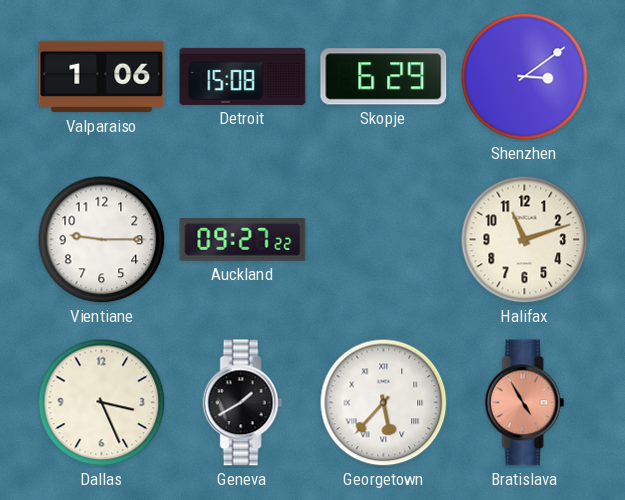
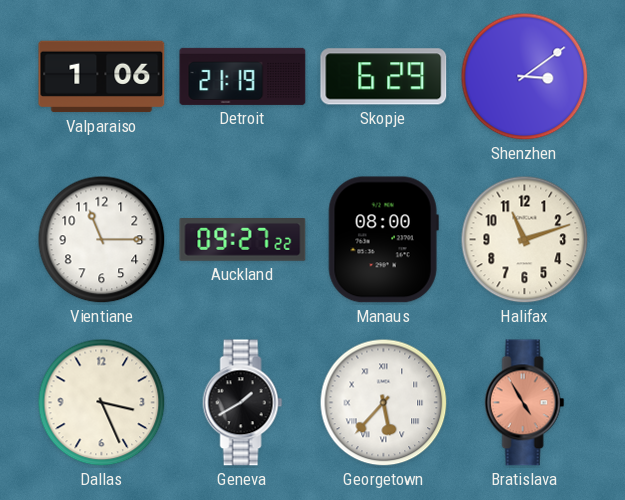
Detroit: 15:08 -> 21:19 (243, 76)
Vientiane: 9:15 -> 11:15 (102, 240)
Manaus: none -> 08:00 (383, 240)
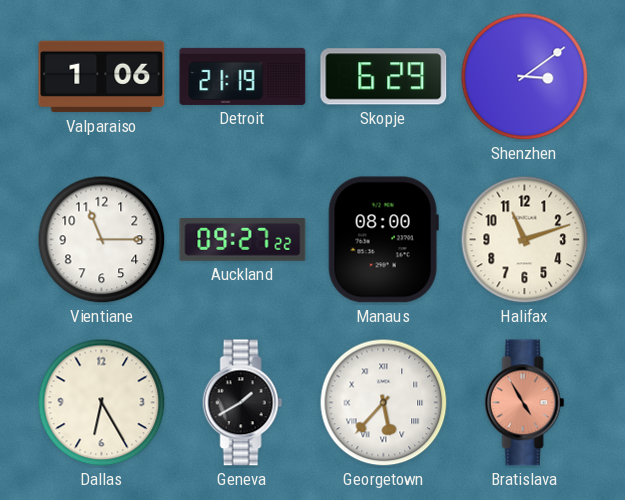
Dallas: 3:26 -> 6:25 (102, 403)
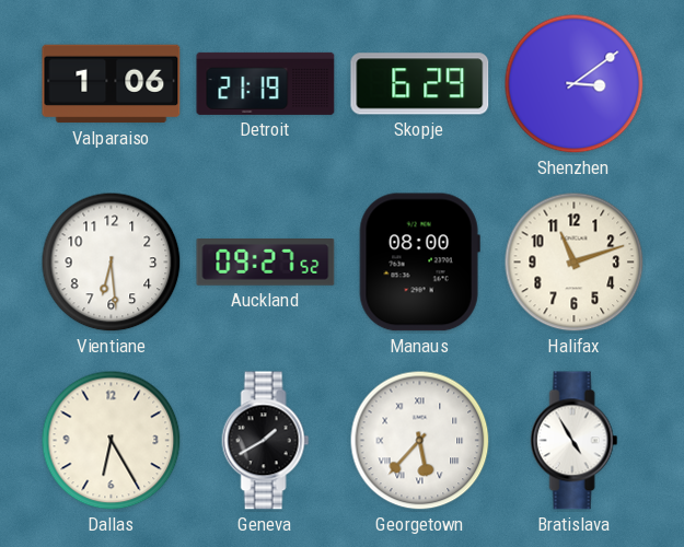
Vientiane: 11:15 -> 6:29 (112, 263)
Auckland: 09:27:22 -> 09:27:52 (266, 263)
Bratislava dial: salmon -> white (575, 441)
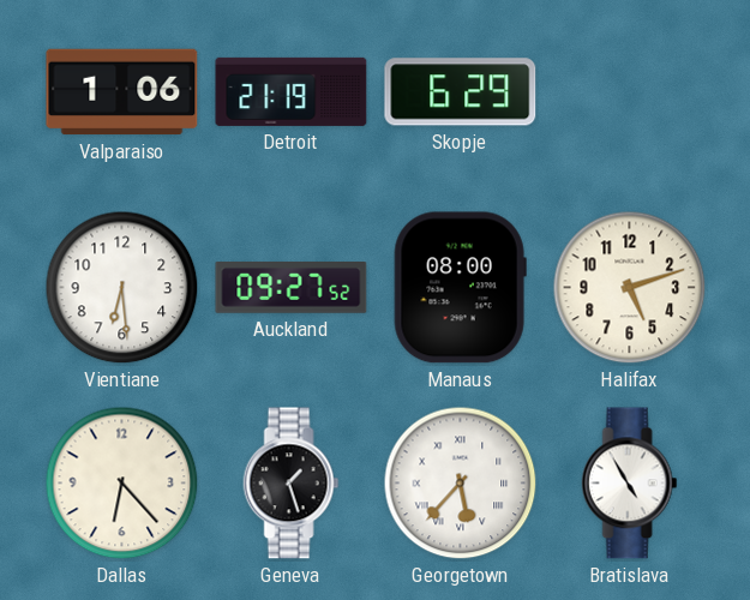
Shenzhen: 3:09 -> none (575, 84)
Halifax: 11:12 -> 5:12 (630, 288)
Dallas: 6:25 -> 6:23 (122, 484)
Geneva: 1:40 -> 1:27 (292, 484)
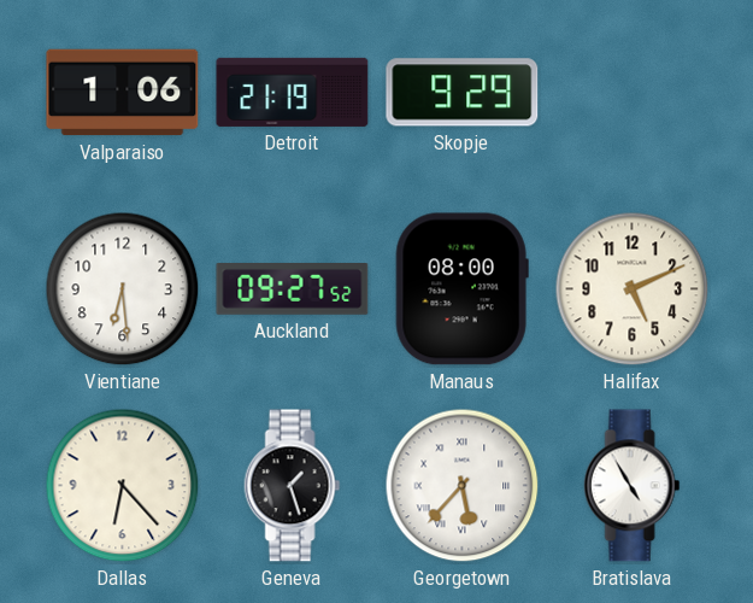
Skopje: 6:29 -> 9:29 (463, 93)
Halifax: 5:12 -> 5:11 (633, 289)
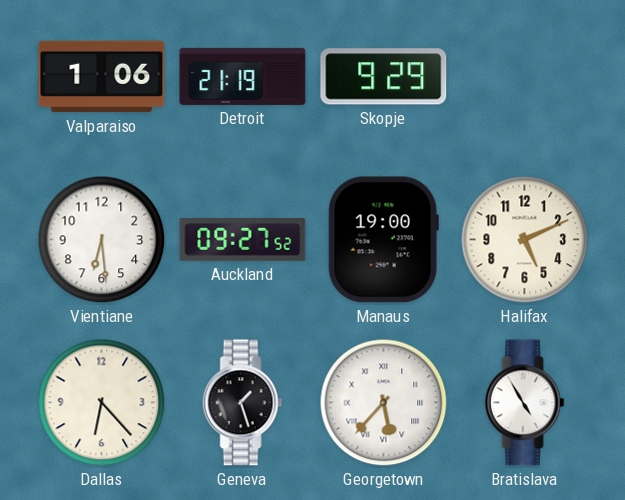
Manaus: 08:00 -> 19:00 (383, 240)
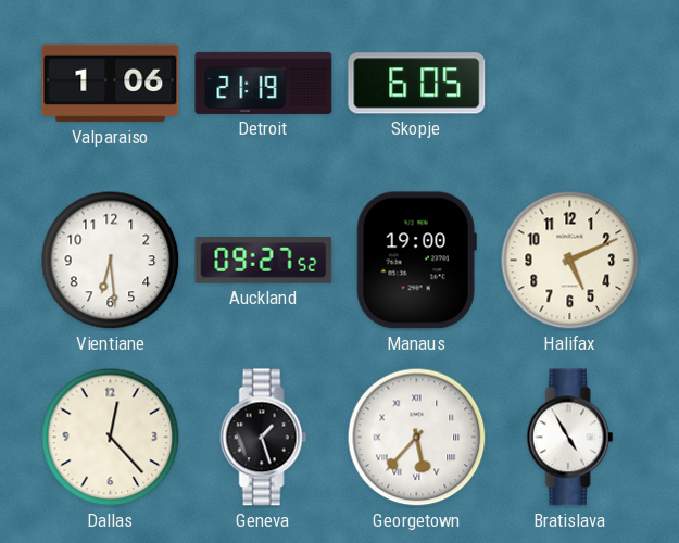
Skopje: 9:29 -> 6:05 (417, 84)
Dallas: 6:23 -> 12:23 (111, 438)
